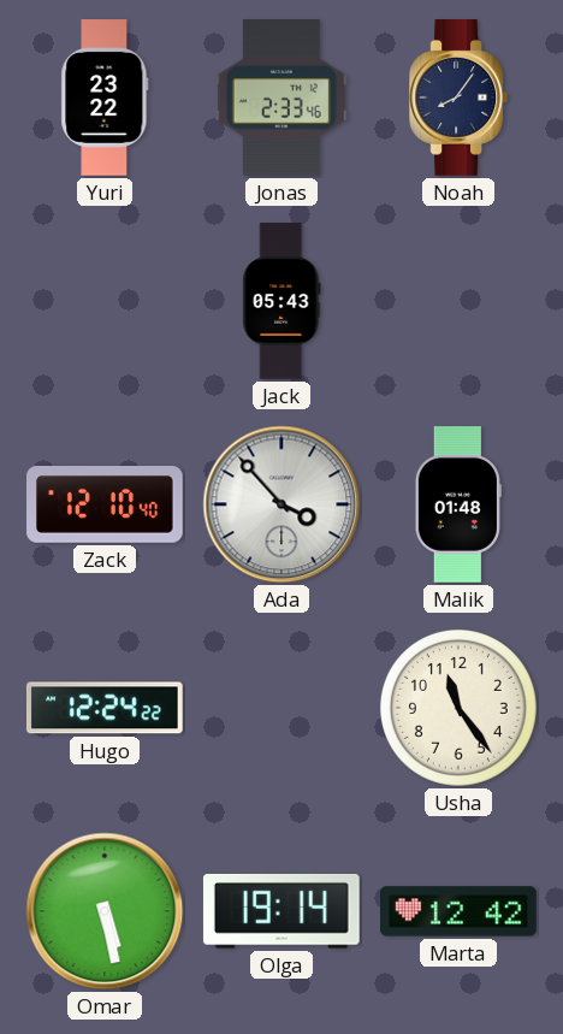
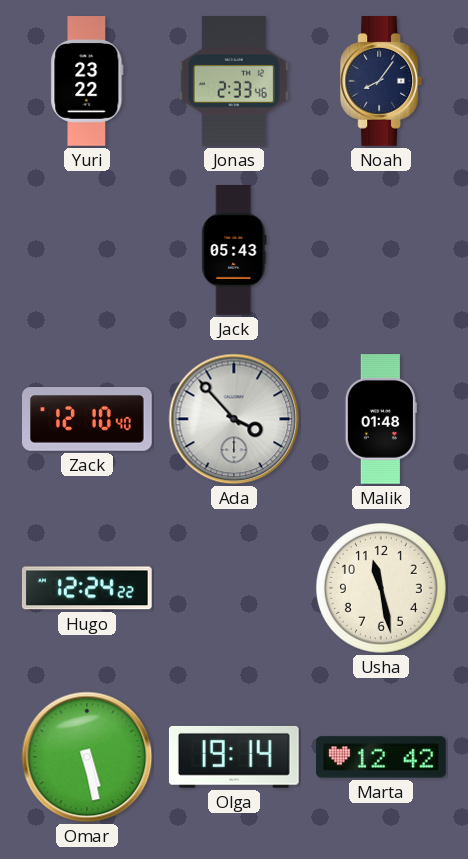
Usha: 11:24 -> 11:28 (381, 588)
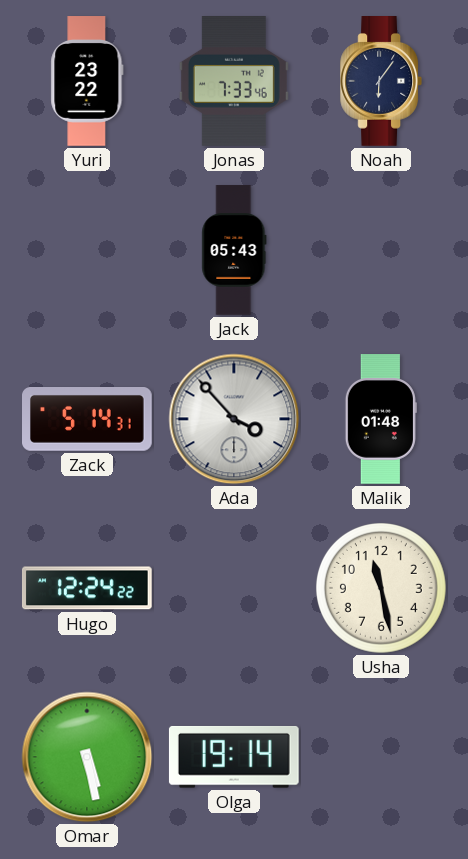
Jonas: 2:33 -> 7:33 (234, 82)
Noah: 8:06 -> 6:06 (380, 82)
Zack: 12:10 -> 5:14 (87, 420)
Marta: 12:42 -> none (382, 757)
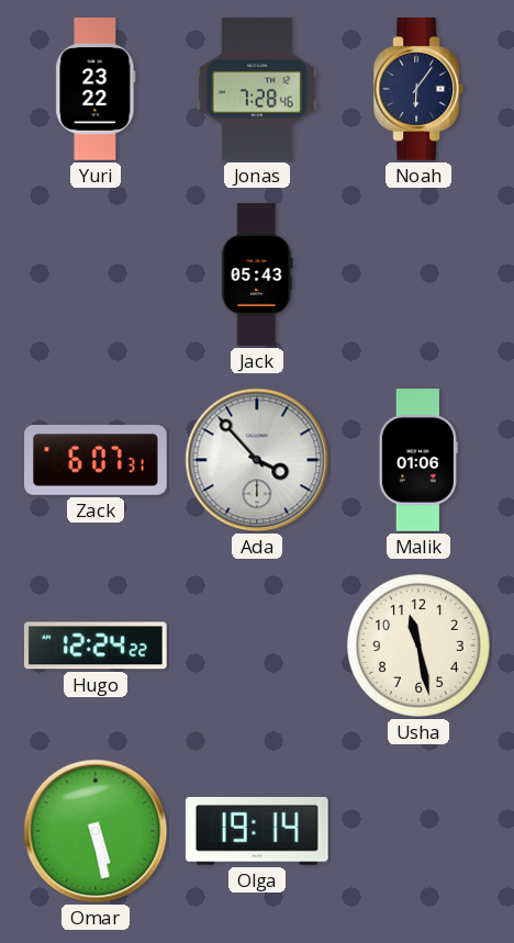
Jonas: 7:33 -> 7:28 (257, 90)
Zack: 5:14 -> 6:07 (96, 461)
Malik: 01:48 -> 01:06 (418, 460)
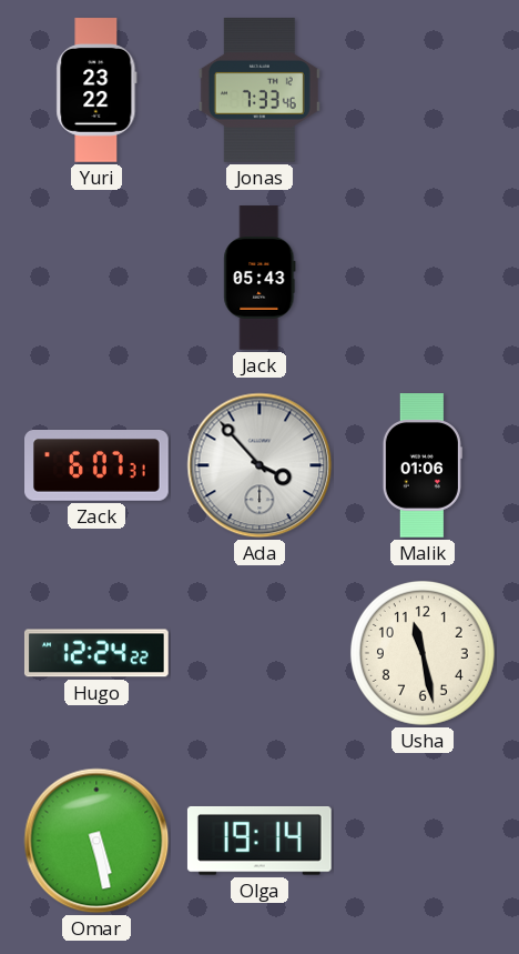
Jonas: 7:28 -> 7:33 (259, 91)
Noah: 6:06 -> none (417, 90)
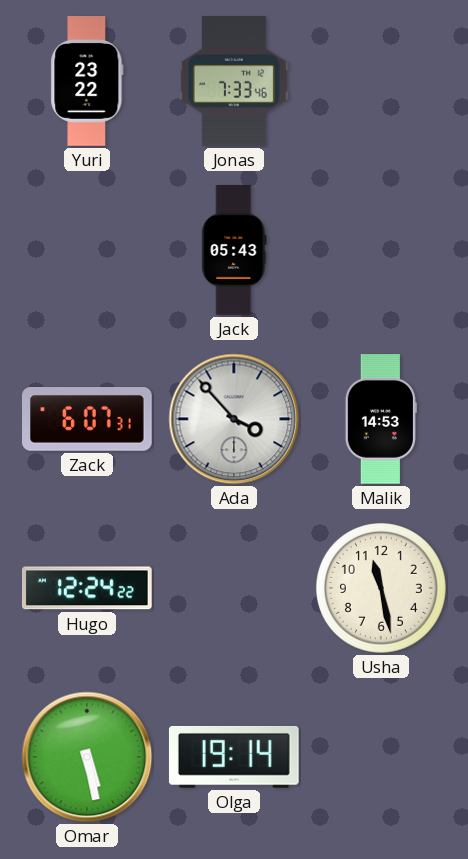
Malik: 01:06 -> 14:53 (381, 419)
